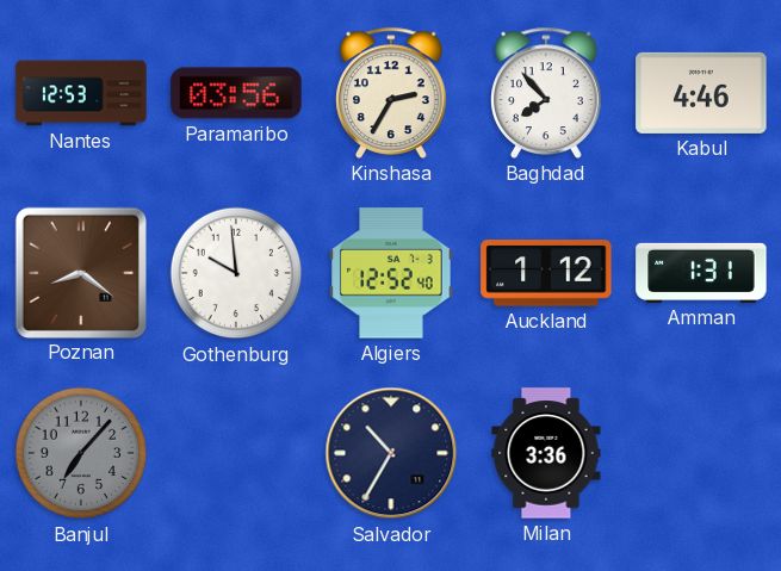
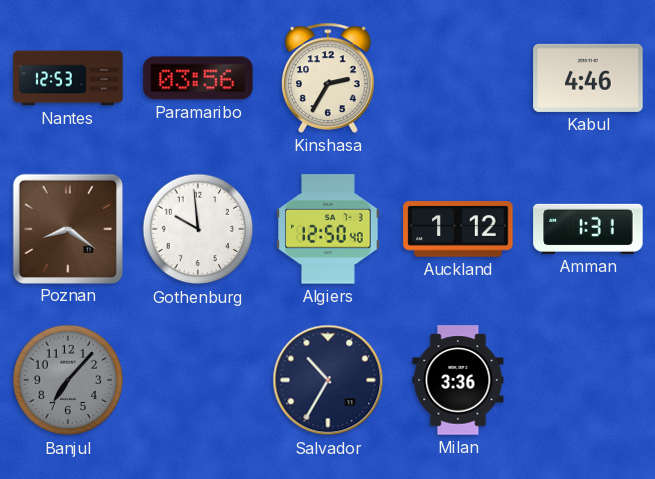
Baghdad: 7:53 -> none (546, 93)
Algiers: 12:52 -> 12:50 (328, 229)
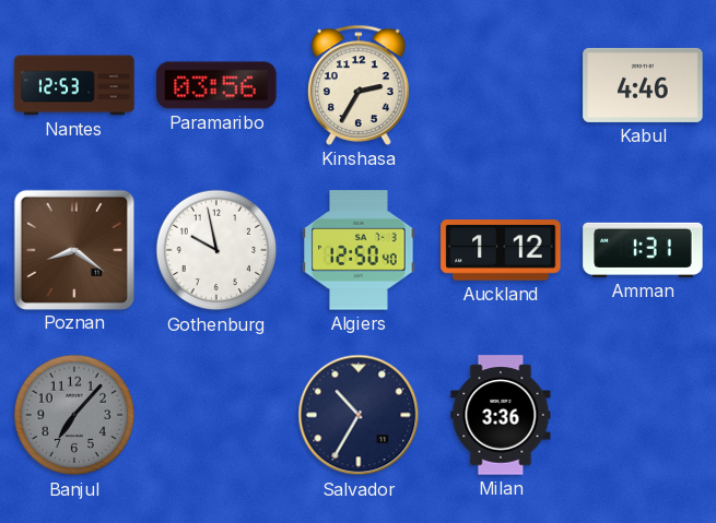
Gothenburg: 9:59 -> 9:58 (216, 250)
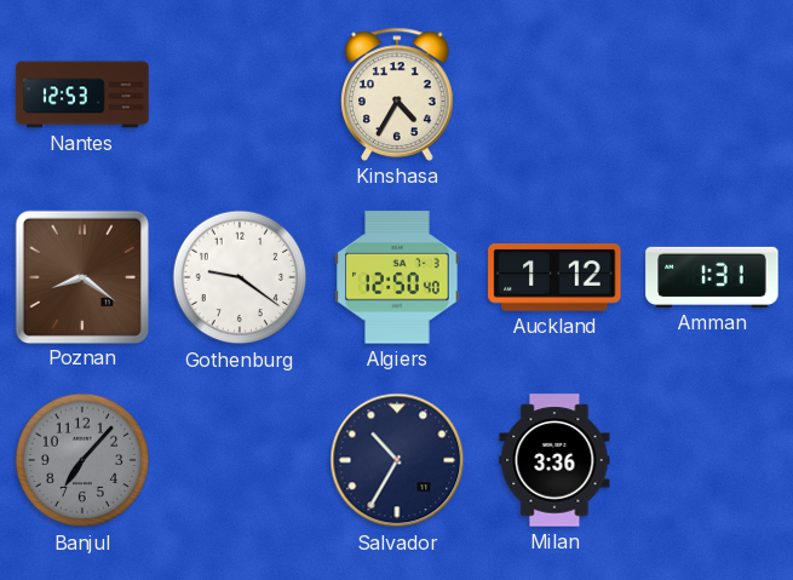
Paramaribo: 03:56 -> none (216, 85)
Kinshasa: 2:35 -> 4:35 (397, 94)
Kabul: 4:46 -> none (643, 85)
Gothenburg: 9:58 -> 9:21 (240, 277)
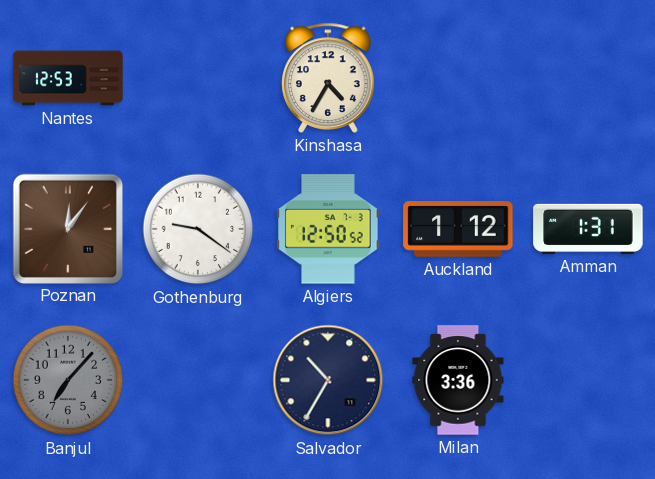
Poznan: 8:21 -> 12:06 (67, 228)
Algiers: 12:50:40 -> 12:50:52 (328, 229)
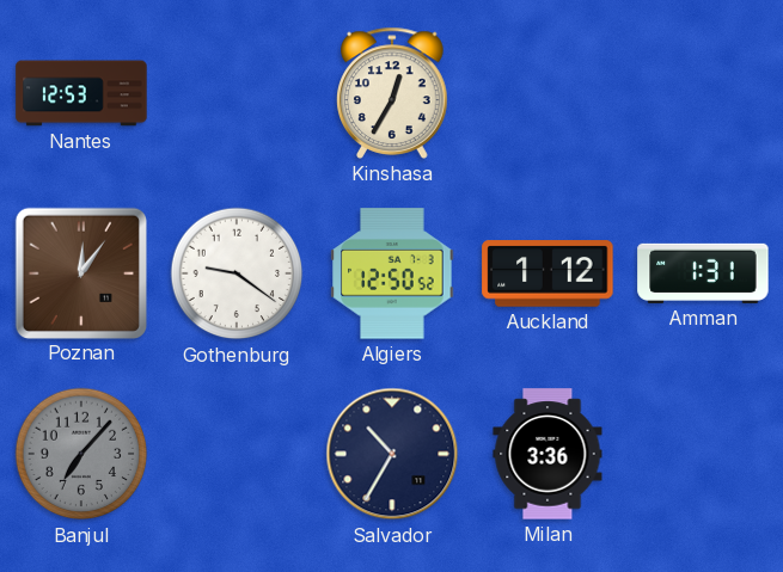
Kinshasa: 4:35 -> 12:35 (392, 93)
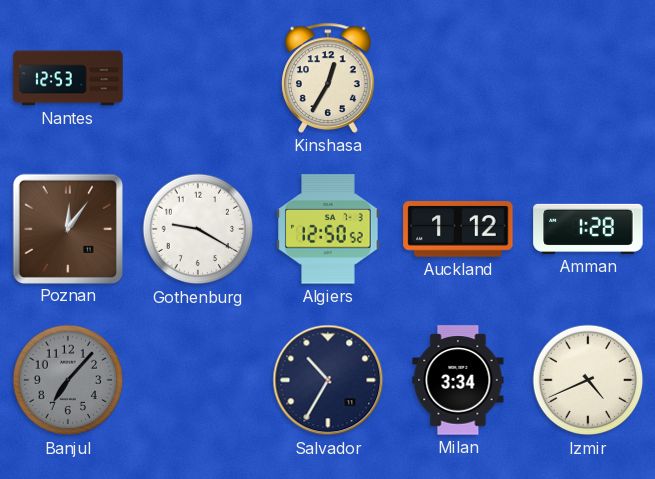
Gothenburg: 9:21 -> 9:20 (198, 229)
Amman: 1:31 -> 1:28 (588, 229)
Milan: 3:36 -> 3:34 (458, 380)
Izmir: none -> 4:41 (588, 380)
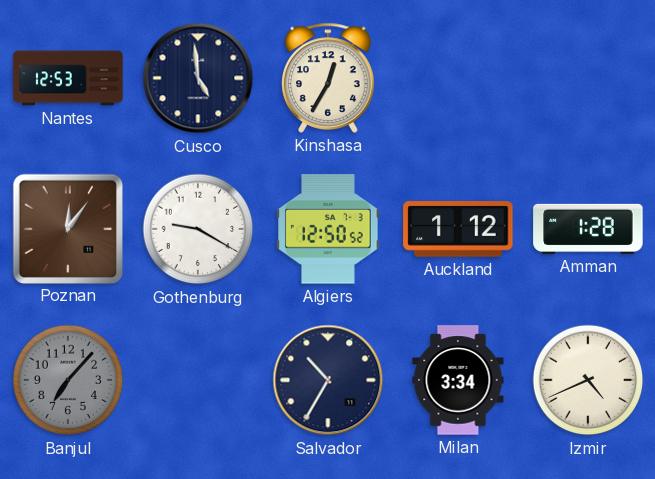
Cusco: none -> 4:59 (198, 78)
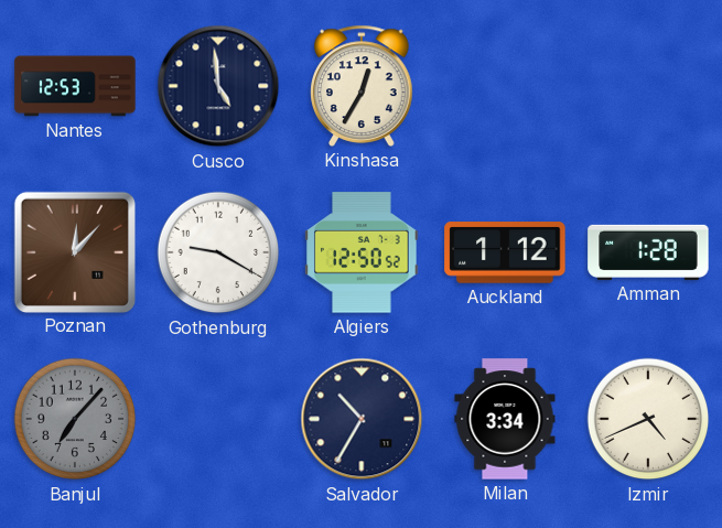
Poznan: 12:06 -> 12:07 (74, 251)
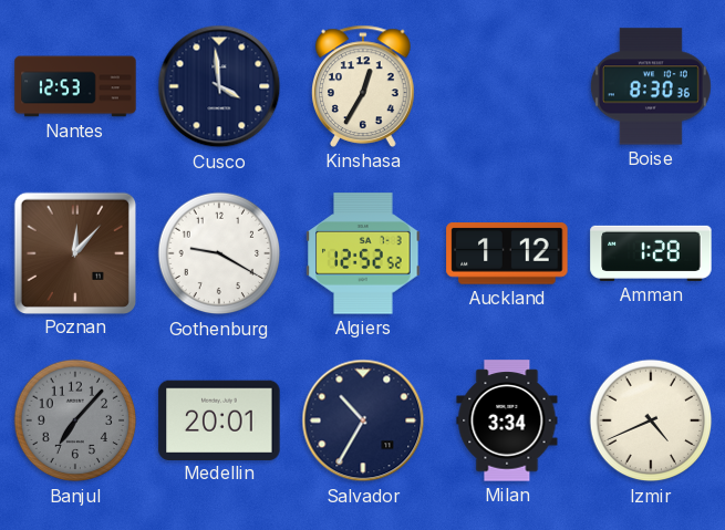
Cusco: 4:59 -> 3:59 (219, 86)
Boise: none -> 8:30 (651, 86)
Algiers: 12:50 -> 12:52 (363, 253)
Medellin: none -> 20:01 (219, 419)
